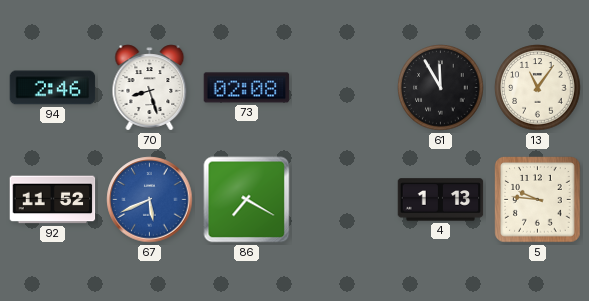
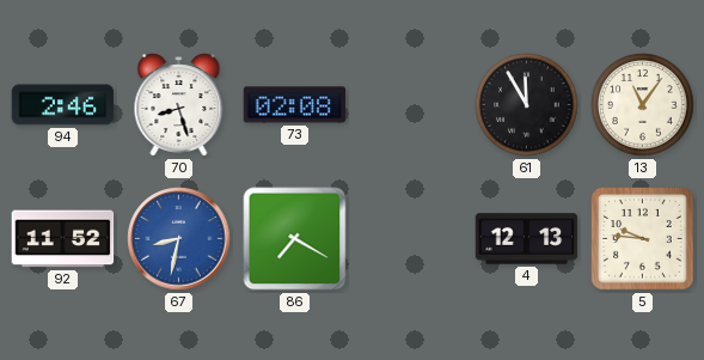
67: 5:41 -> 8:32 (179, 239)
4: 1:13 -> 12:13 (527, 239)
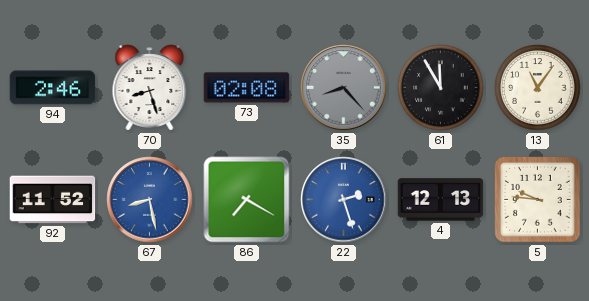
35: none -> 8:23 (344, 88)
67: 8:32 -> 8:28 (150, 200)
22: none -> 2:27 (344, 200)
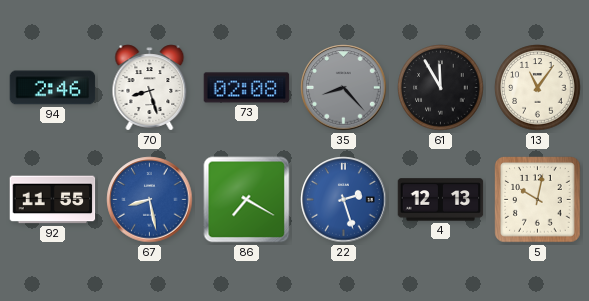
92: 11:52 -> 11:55 (53, 200)
5: 9:46 -> 10:02 (538, 200)
